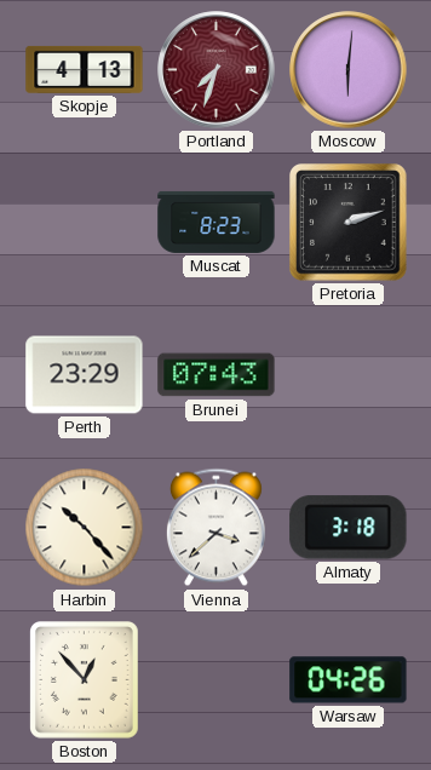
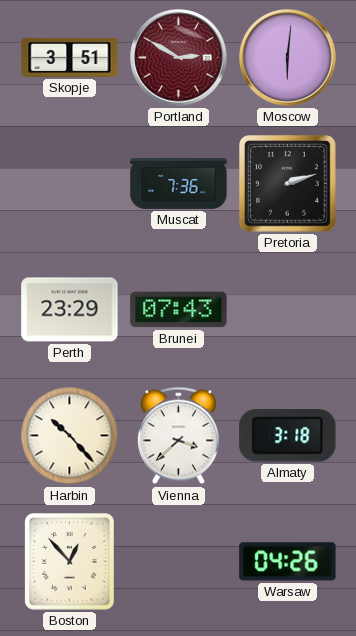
Skopje: 4:13 -> 3:51 (70, 57)
Portland: 7:33 -> 2:50 (179, 58)
Muscat: 8:23 -> 7:36 (179, 183)
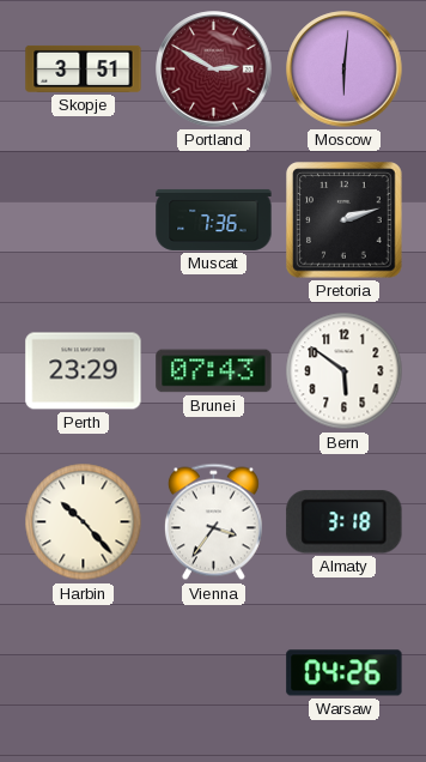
Bern: none -> 5:51 (345, 371)
Vienna: 3:38 -> 3:36 (213, 522)
Boston: 12:53 -> none (70, 562)
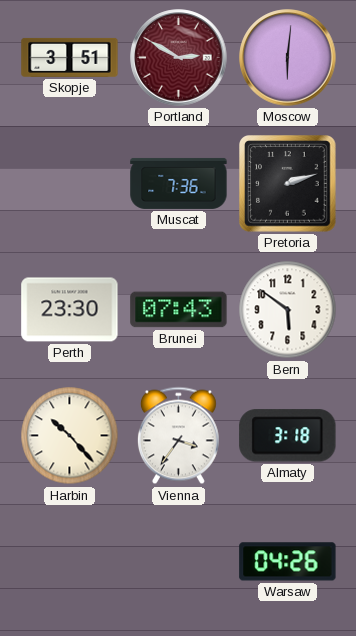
Perth: 23:29 -> 23:30 (70, 310)
